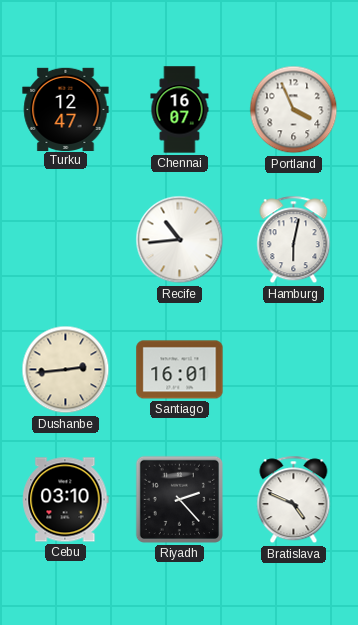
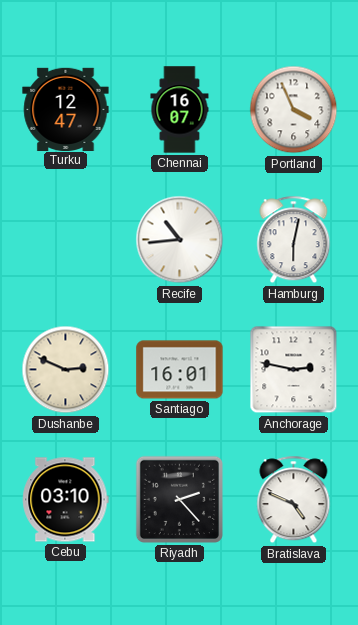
Dushanbe: 2:44 -> 2:49 (66, 370)
Anchorage: none -> 2:47 (294, 370)
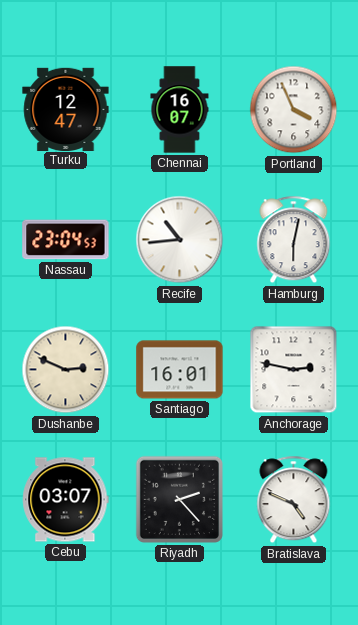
Nassau: none -> 23:04 (66, 240)
Cebu: 03:10 -> 03:07 (66, 500)
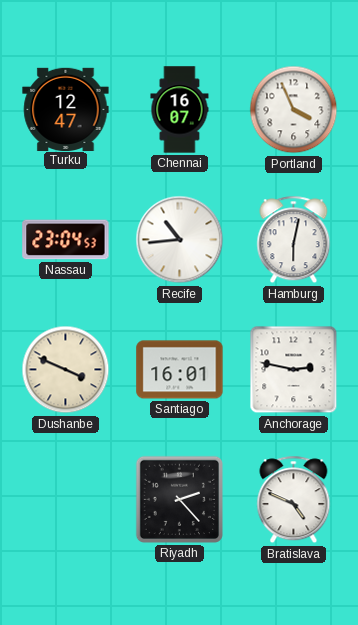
Dushanbe: 2:49 -> 3:49 (66, 370)
Cebu: 03:07 -> none (66, 500)
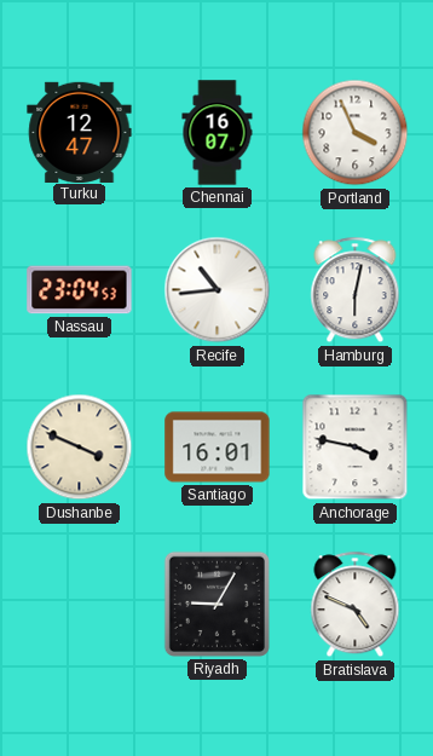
Anchorage: 2:47 -> 3:47 (356, 448)
Riyadh: 2:23 -> 9:05 (217, 604)
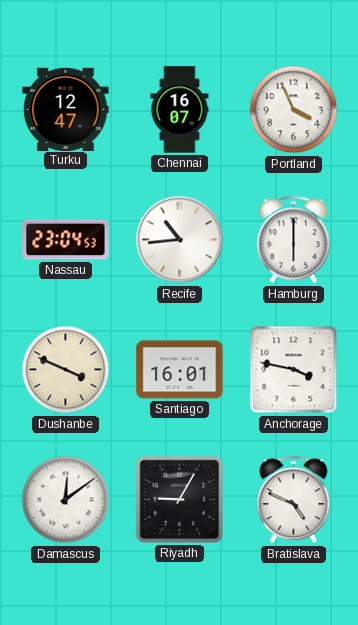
Hamburg: 6:02 -> 6:00 (294, 240)
Damascus: none -> 12:09 (66, 500)
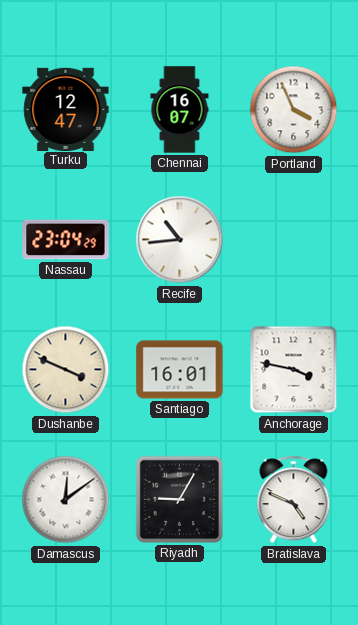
Nassau: 23:04:53 -> 23:04:29 (66, 240)
Hamburg: 6:00 -> none (294, 240)
